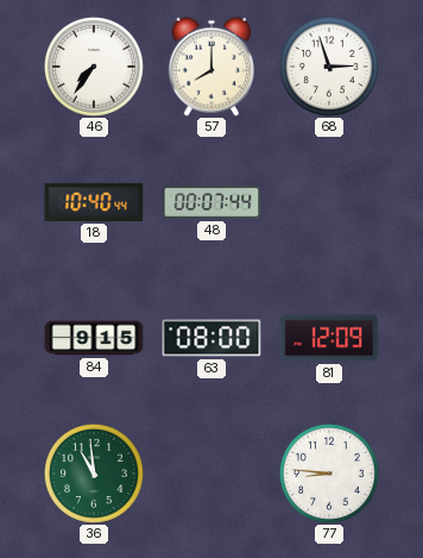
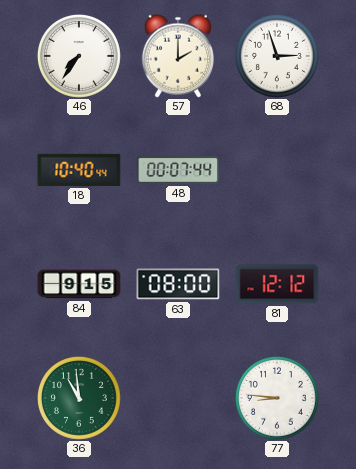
57: 8:00 -> 2:00 (178, 56)
81: 12:09 -> 12:12 (277, 284)
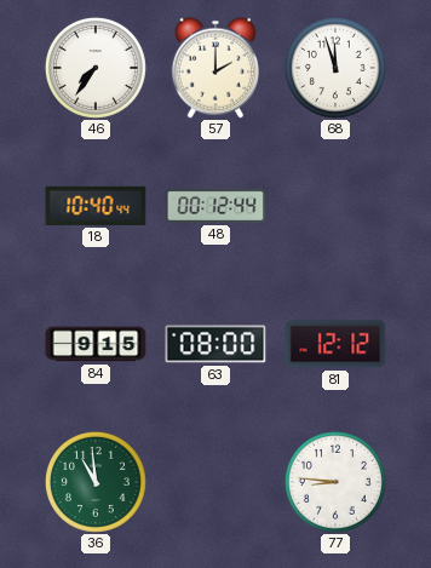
68: 2:57 -> 11:57 (335, 68)
48: 00:07 -> 00:12 (215, 206)
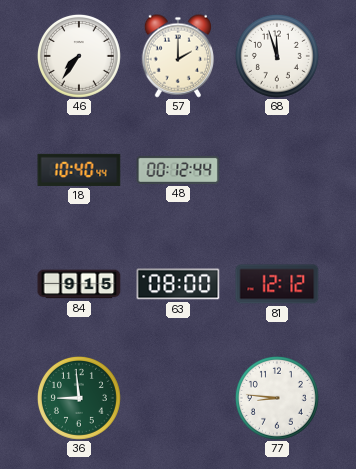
36: 10:59 -> 8:59 (79, 398)
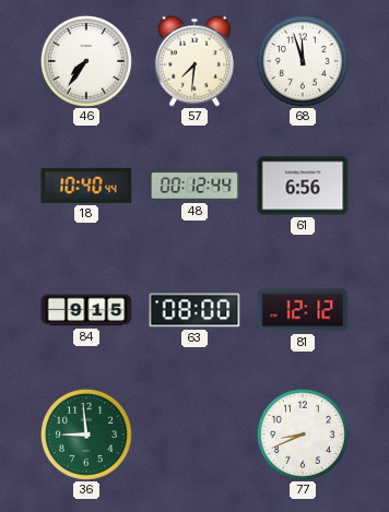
57: 2:00 -> 7:31 (194, 61)
61: none -> 6:56 (303, 186)
77: 8:46 -> 8:41 (303, 434)
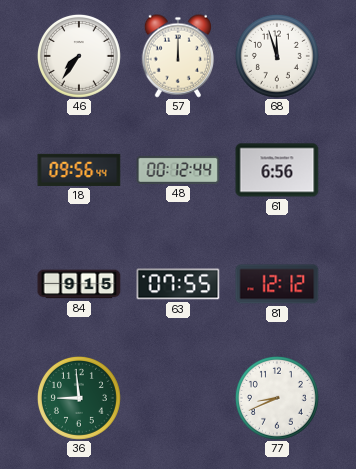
57: 7:31 -> 12:00 (178, 56)
18: 10:40 -> 09:56 (79, 170)
63: 08:00 -> 07:55 (178, 284)
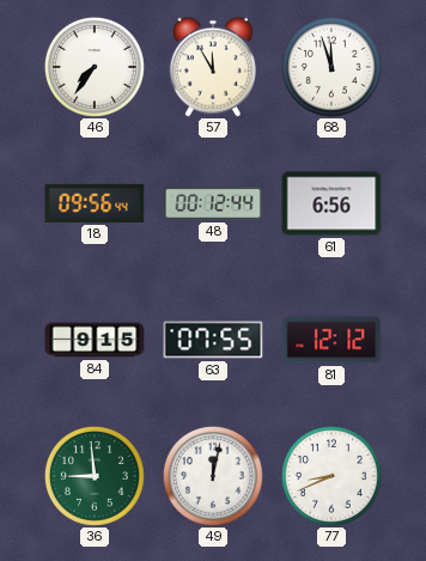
57: 12:00 -> 11:55 (213, 67)
49: none -> 12:02 (213, 476)
